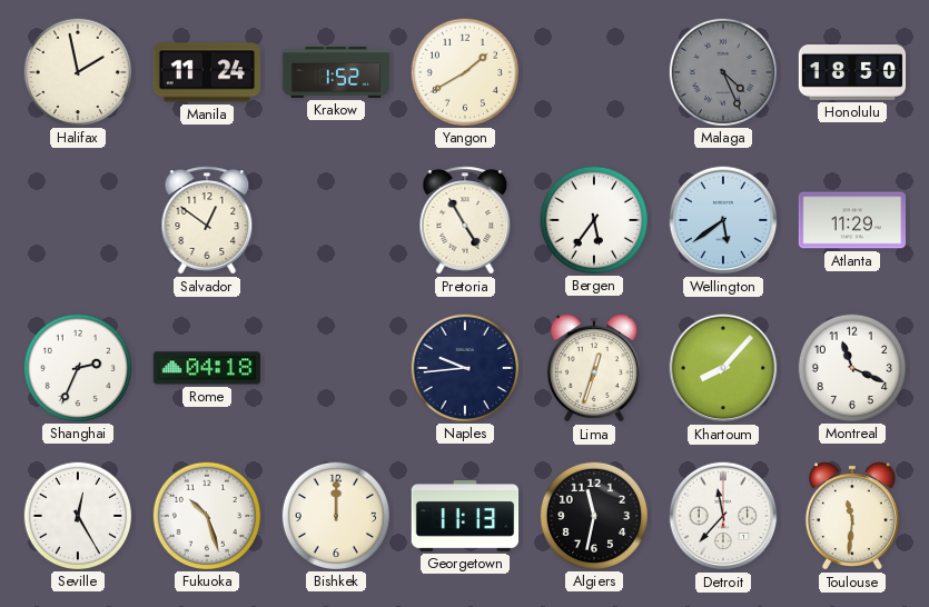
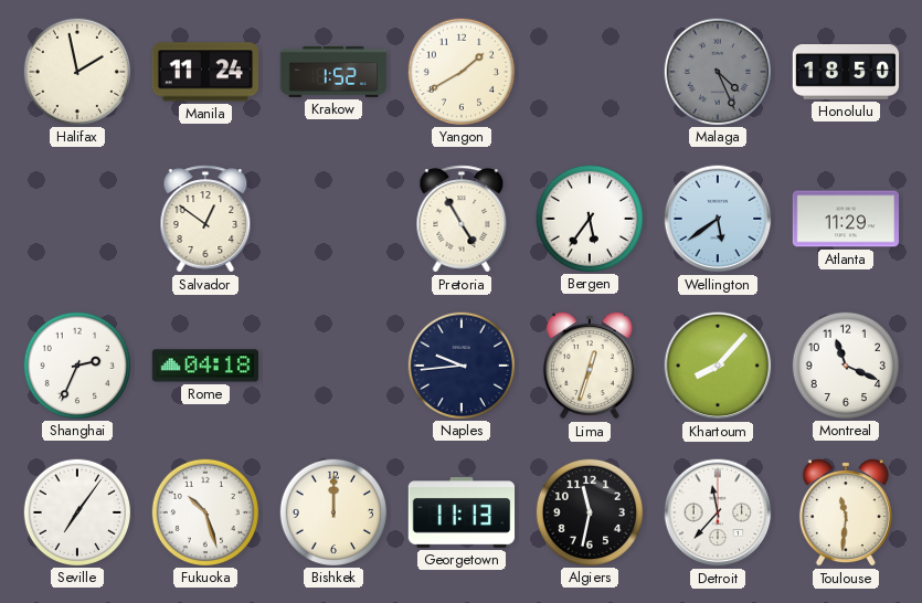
Seville: 12:25 -> 7:06 (76, 511)
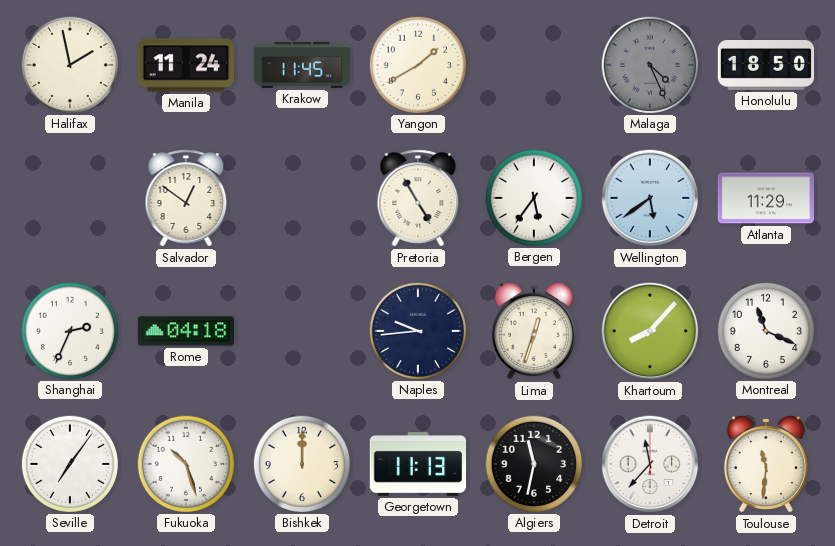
Krakow: 1:52 -> 11:45 (302, 65)
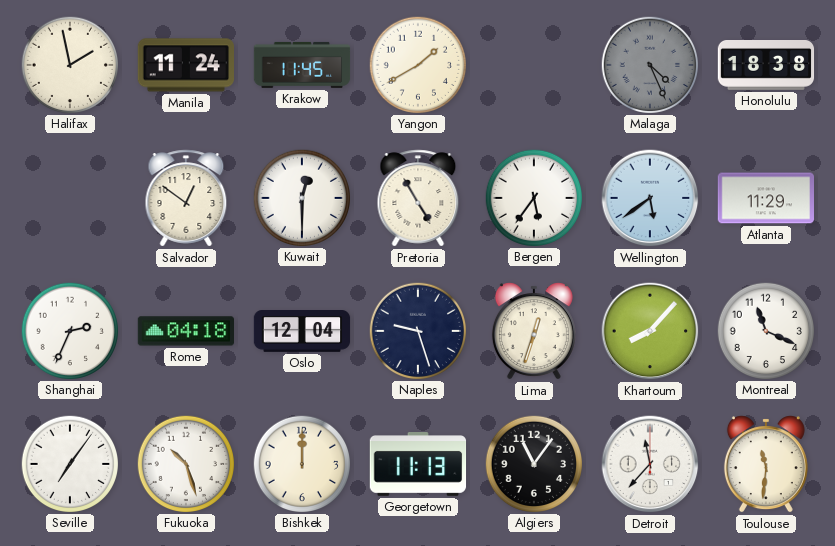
Honolulu: 18:50 -> 18:38 (766, 66)
Kuwait: none -> 12:30 (301, 197)
Oslo: none -> 12:04 (302, 332)
Naples: 9:44 -> 9:27 (417, 330)
Algiers: 11:32 -> 11:06 (533, 463)
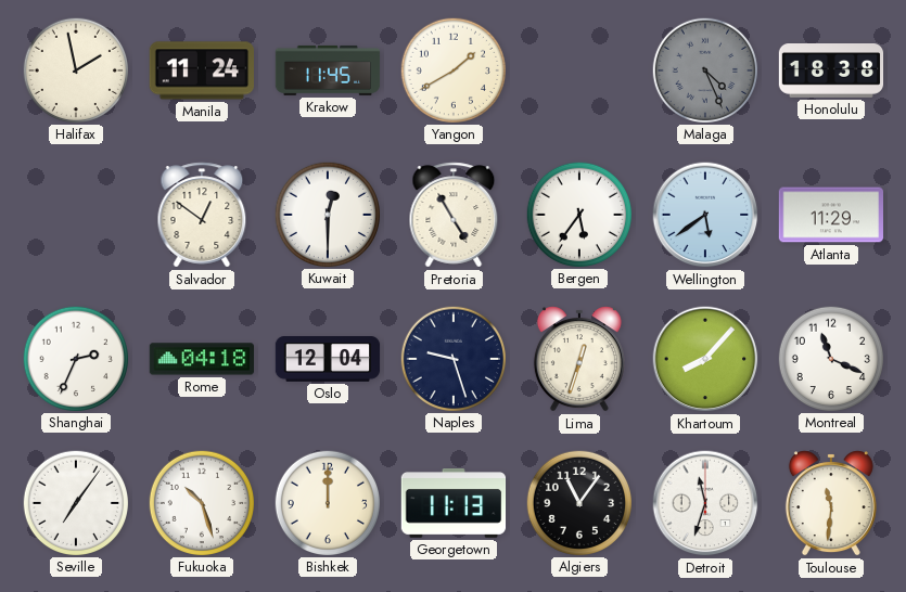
Detroit: 11:37 -> 11:33 (705, 503)
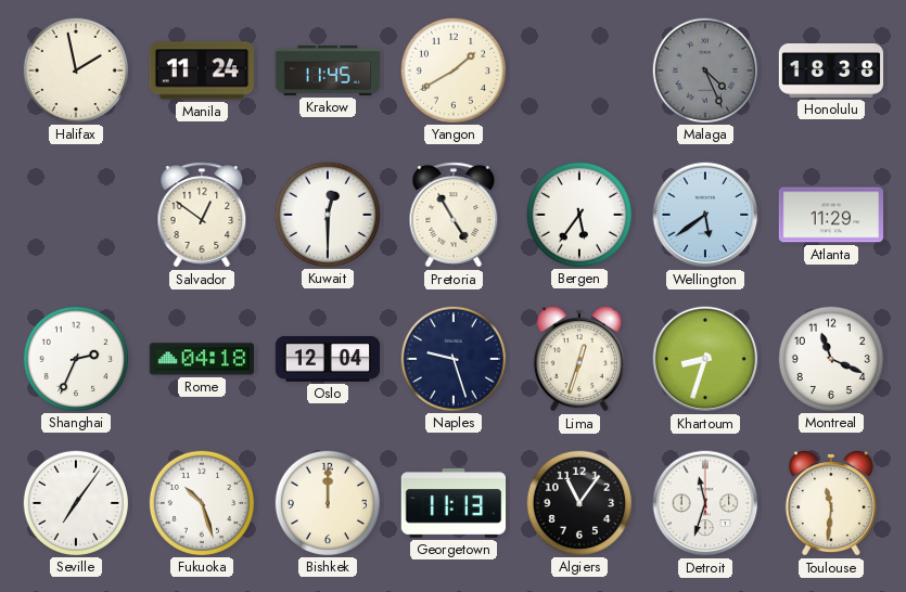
Khartoum: 8:07 -> 8:33 (705, 359)
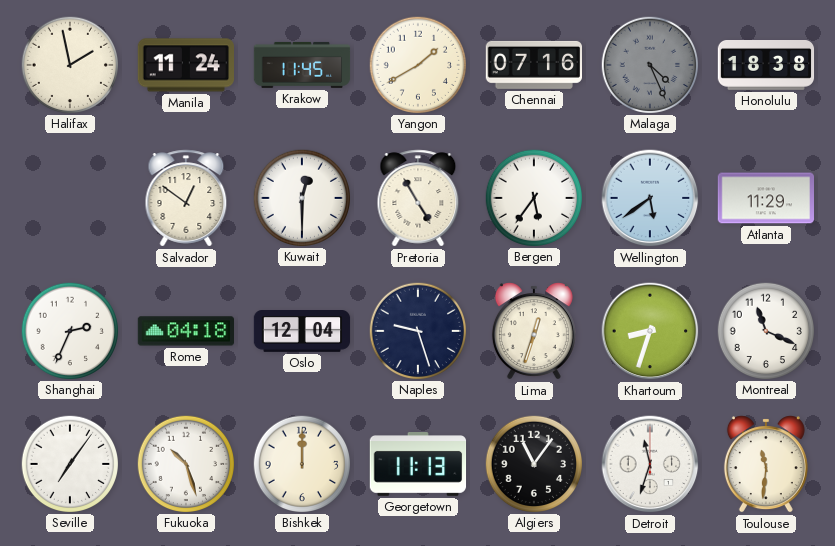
Chennai: none -> 07:16 (533, 65)
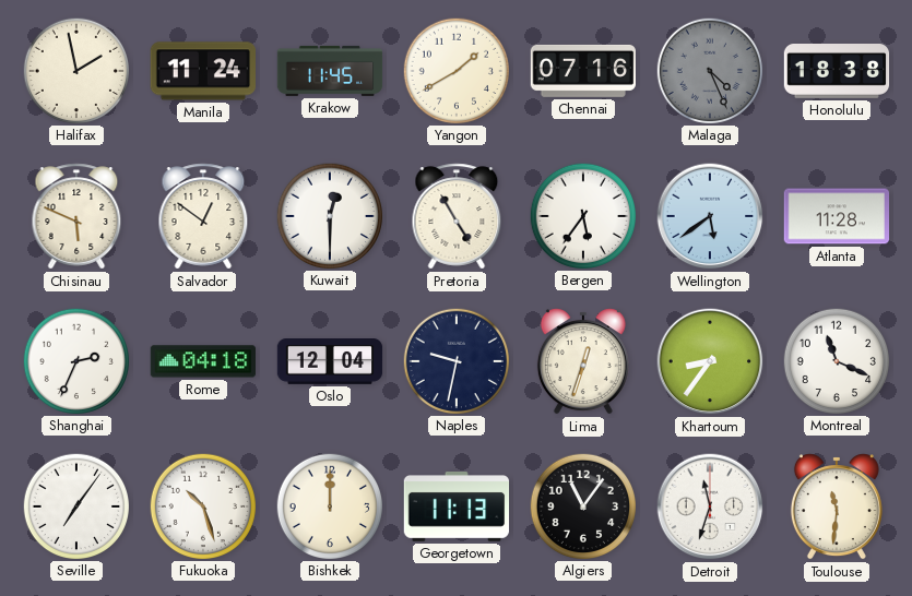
Chisinau: none -> 5:49 (76, 216)
Atlanta: 11:29 -> 11:28 (837, 216)
Naples: 9:27 -> 9:32 (455, 360)
Khartoum: 8:33 -> 8:36 (710, 361)
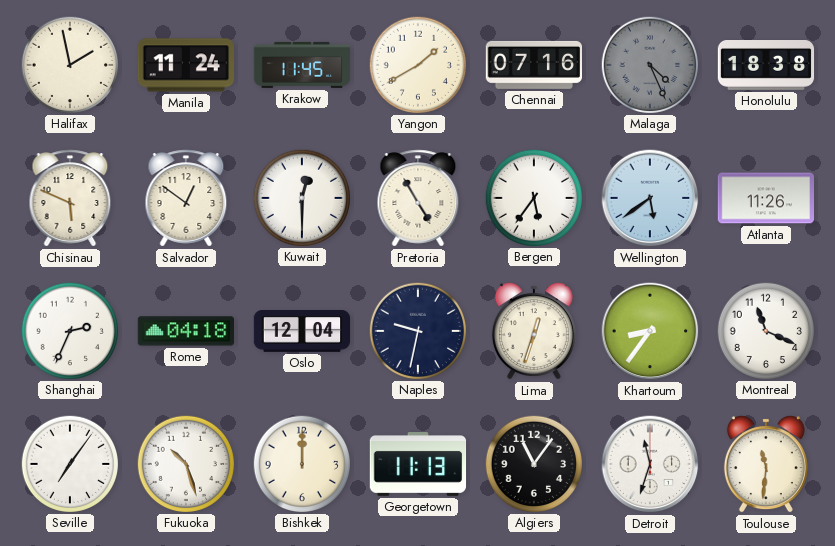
Atlanta: 11:28 -> 11:26 (766, 198)
